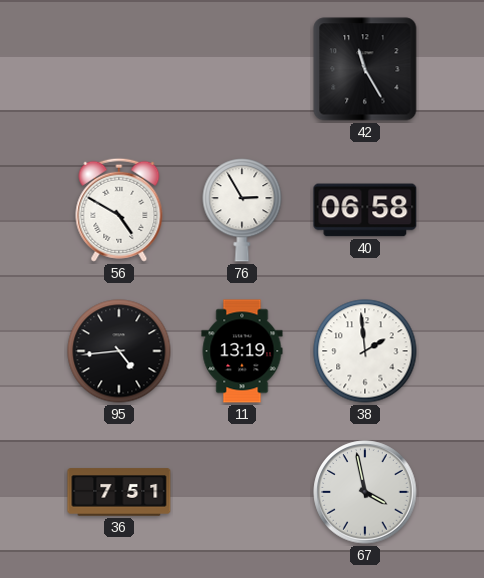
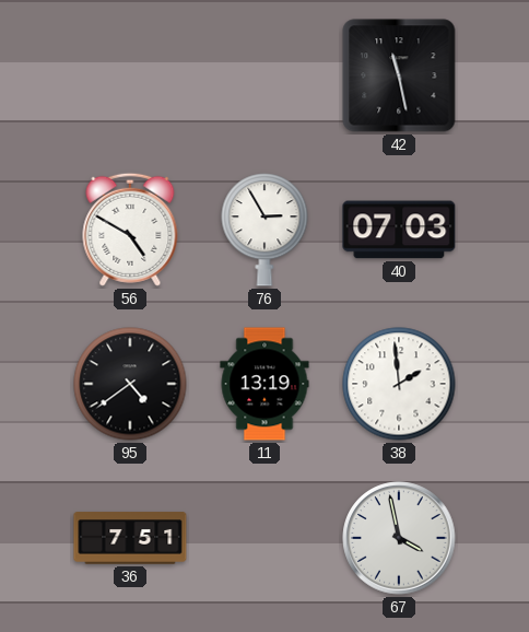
42: 11:25 -> 11:28 (399, 75)
40: 06:58 -> 07:03 (399, 230)
95: 4:44 -> 4:39 (130, 384)
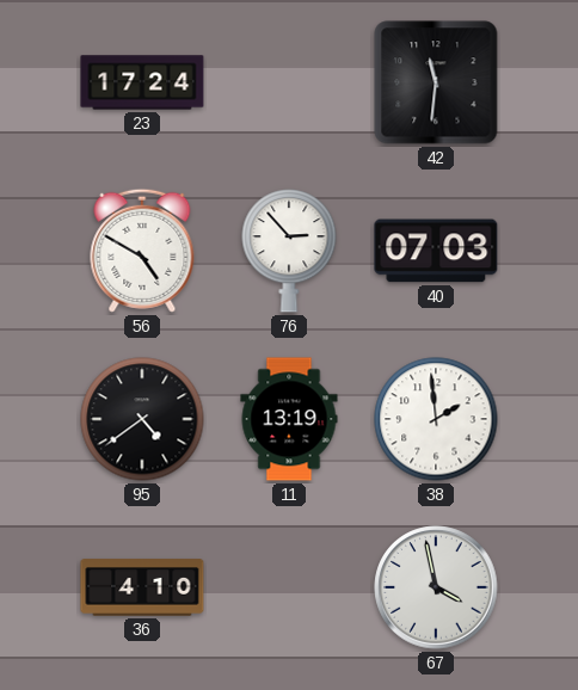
23: none -> 17:24 (142, 82)
42: 11:28 -> 11:31 (436, 82)
76: 2:55 -> 2:53 (289, 251)
36: 7:51 -> 4:10 (142, 587)
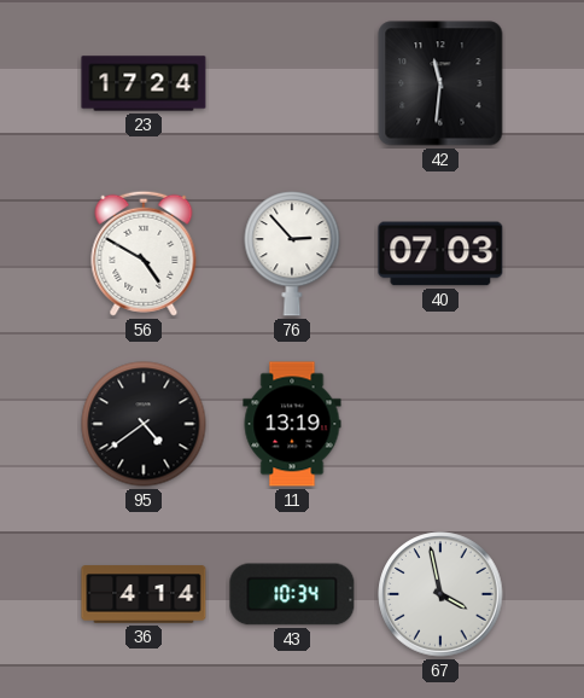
38: 1:59 -> none (436, 419)
36: 4:10 -> 4:14 (144, 594)
43: none -> 10:34 (292, 594)
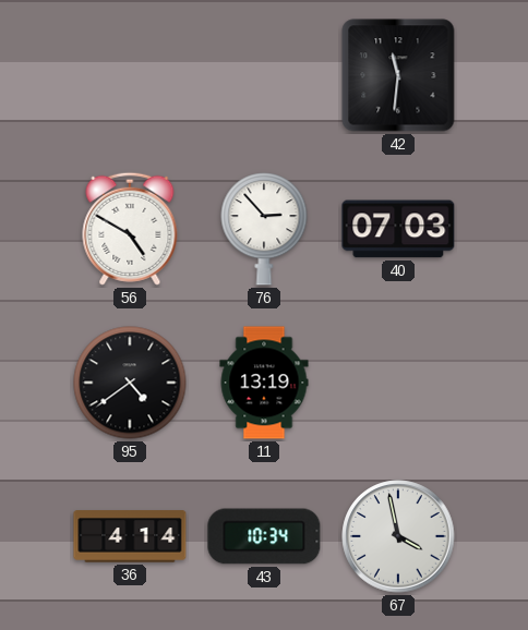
23: 17:24 -> none (144, 83)
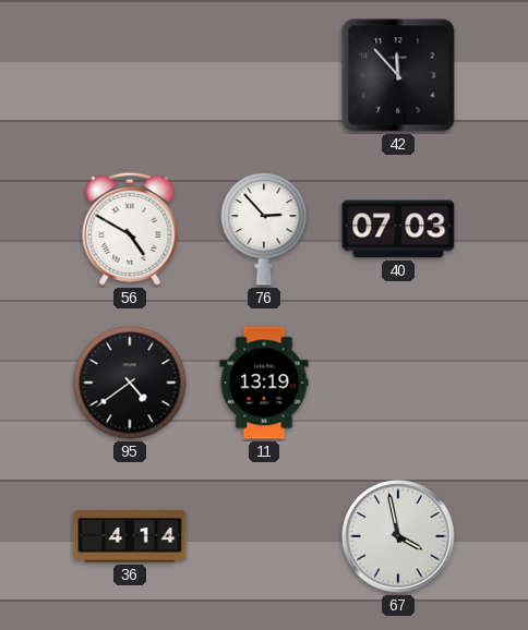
42: 11:31 -> 11:53 (398, 75)
43: 10:34 -> none (264, 536)
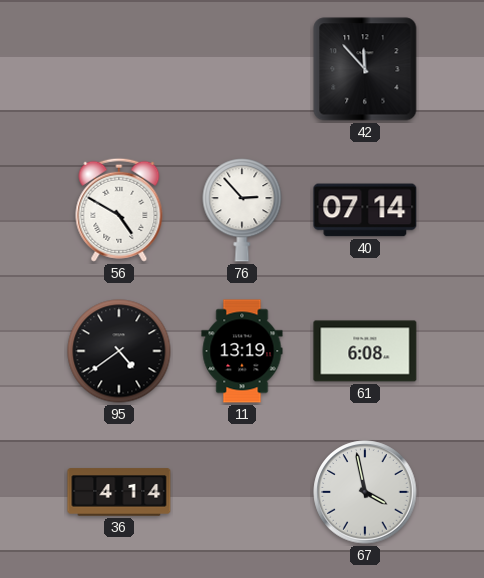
40: 07:03 -> 07:14 (365, 210)
61: none -> 6:08 (365, 351)
